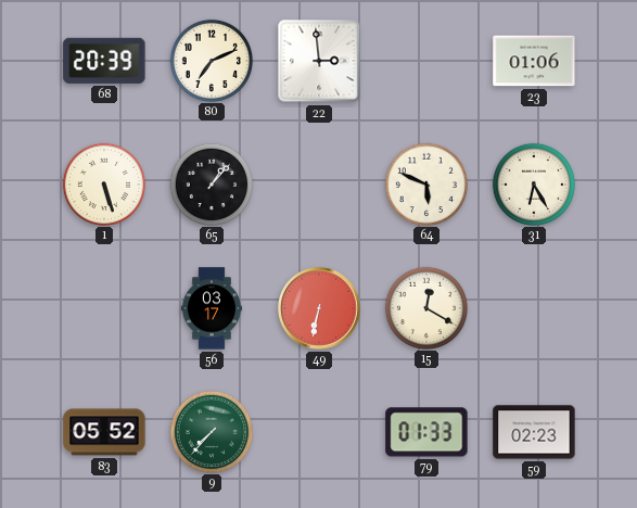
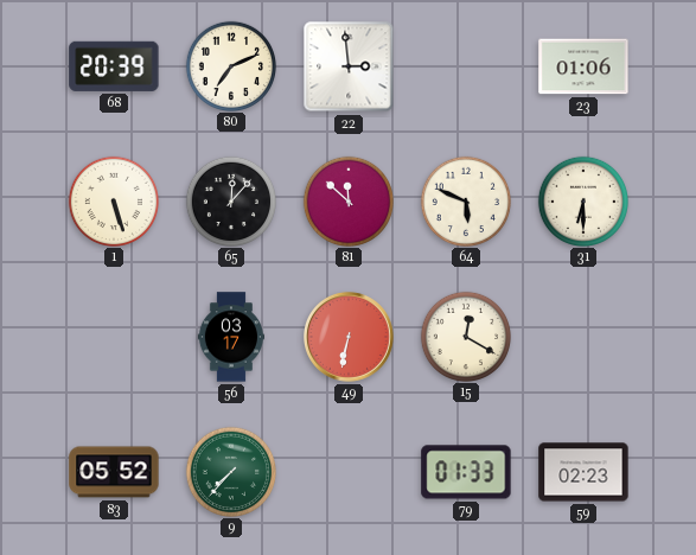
65: 1:07 -> 12:07 (230, 200)
81: none -> 11:52 (347, 200)
31: 6:25 -> 6:30 (582, 200)
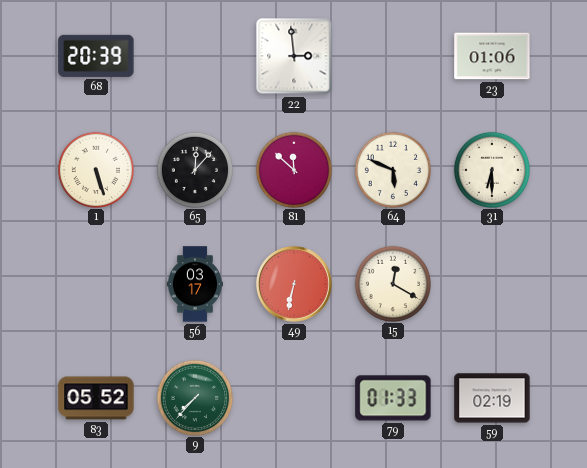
80: 7:11 -> none (230, 65)
59: 02:23 -> 02:19 (492, 398)
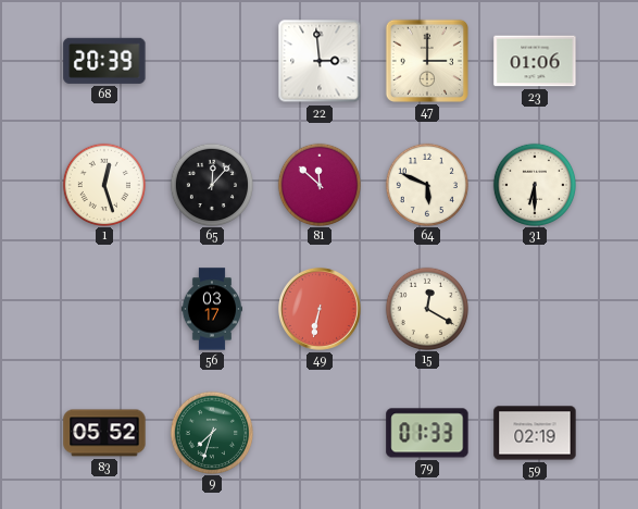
47: none -> 3:00 (427, 61)
1: 5:27 -> 12:27 (103, 184)
9: 7:37 -> 7:33 (211, 432)
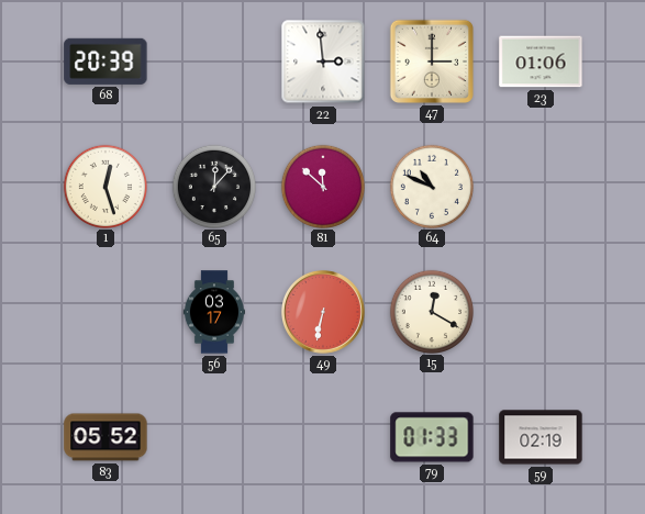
64: 5:49 -> 10:49 (431, 186)
31: 6:30 -> none (534, 184)
9: 7:33 -> none (211, 432)
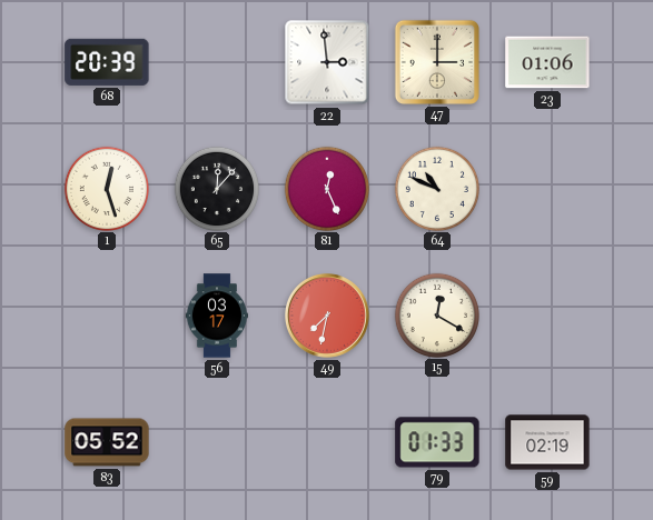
81: 11:52 -> 12:26 (326, 188)
49: 6:32 -> 7:32 (328, 317)
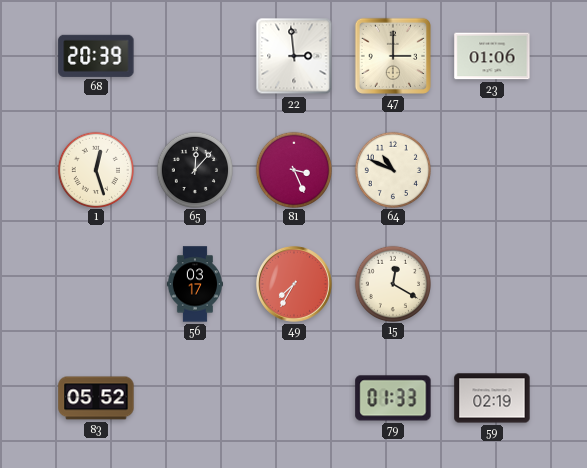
81: 12:26 -> 3:26 (293, 169)
49: 7:32 -> 7:35 (295, 285)
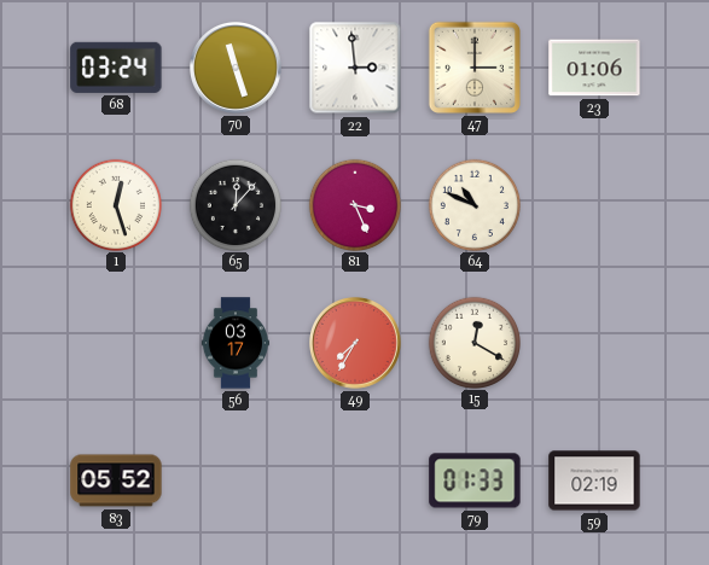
68: 20:39 -> 03:24 (116, 68)
70: none -> 11:27 (237, 69)
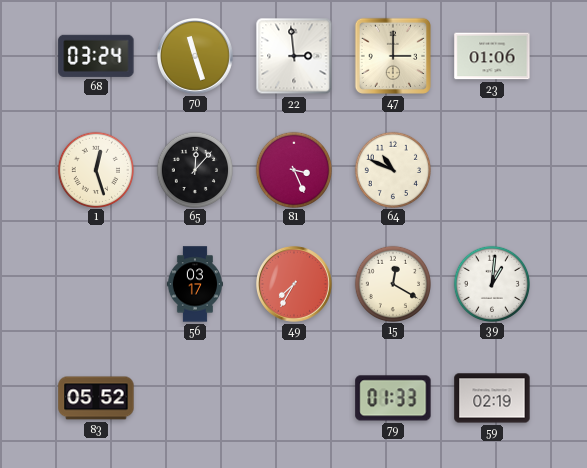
39: none -> 1:01 (491, 283)
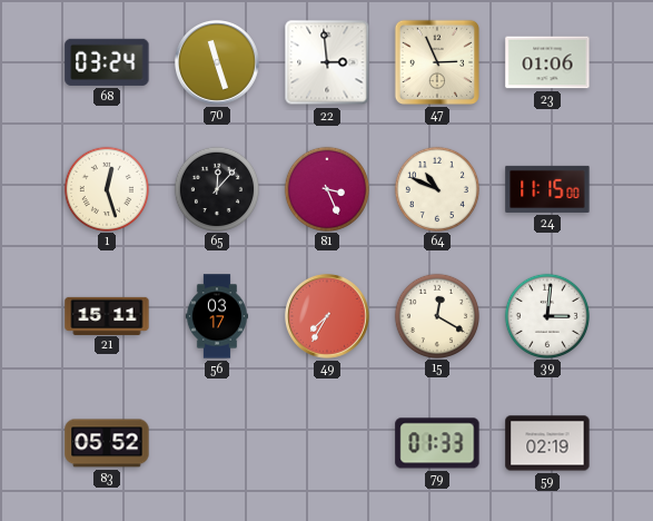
47: 3:00 -> 2:56 (437, 62)
24: none -> 11:15 (547, 189)
21: none -> 15:11 (107, 315)
39: 1:01 -> 3:01 (546, 315)
